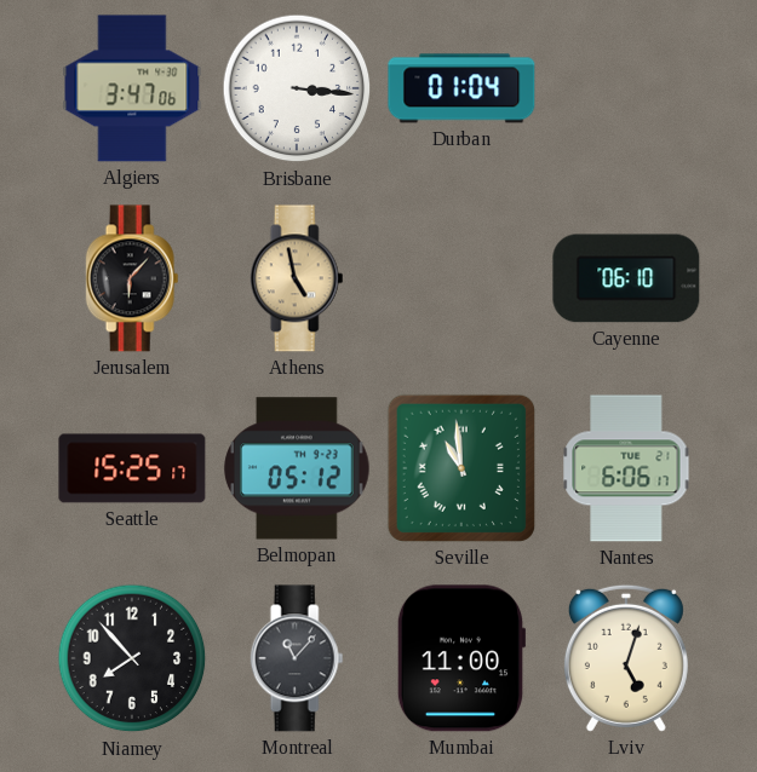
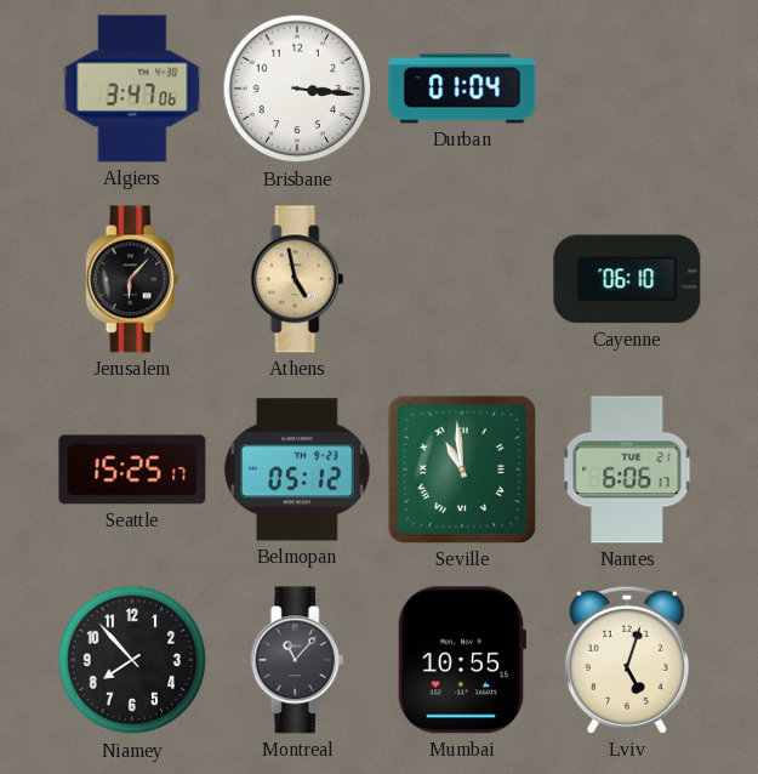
Mumbai: 11:00 -> 10:55 (462, 660)
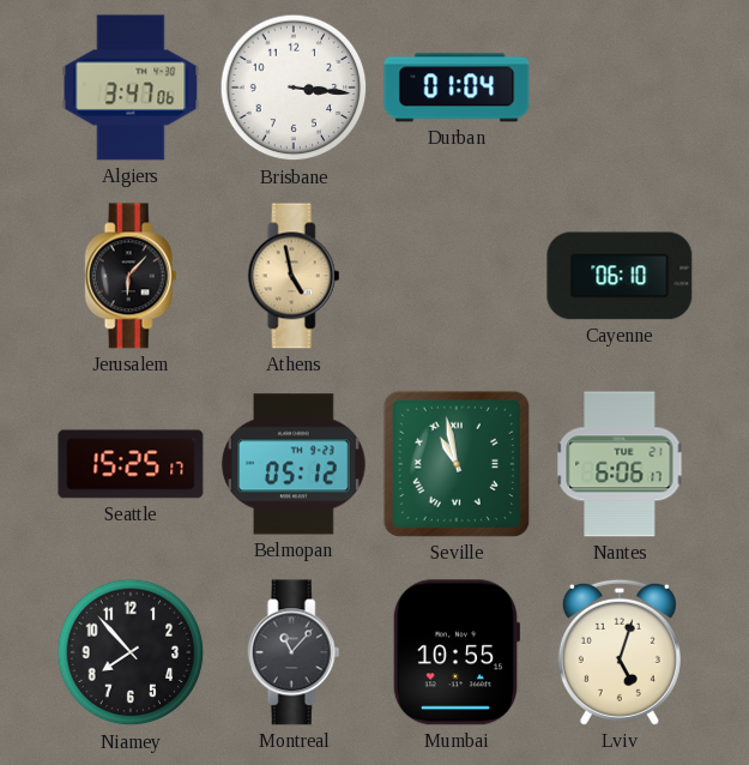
Seville: 10:59 -> 10:58 (457, 464)
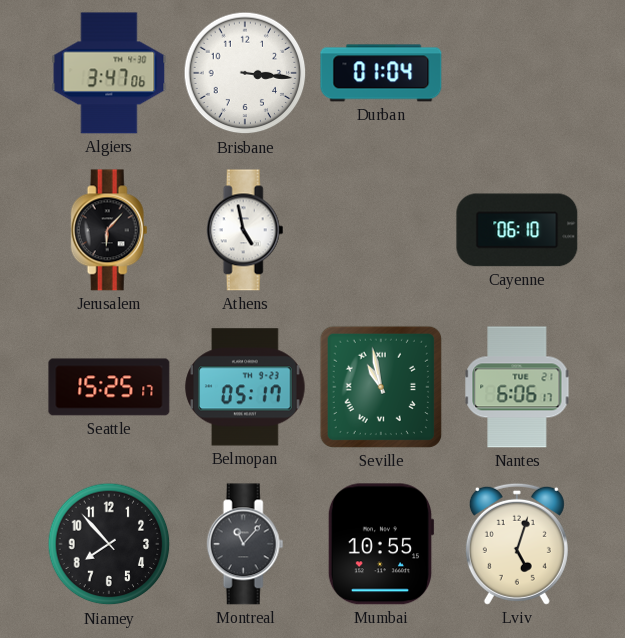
Athens dial: champagne -> white (245, 230)
Belmopan: 05:12 -> 05:17 (245, 387)
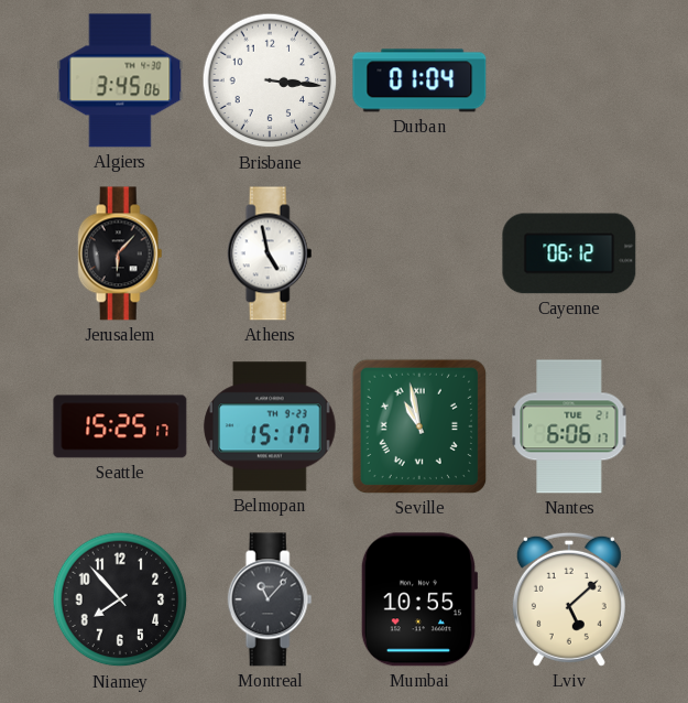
Algiers: 3:47 -> 3:45 (120, 80)
Cayenne: 06:10 -> 06:12 (569, 253)
Belmopan: 05:17 -> 15:17 (270, 426)
Lviv: 5:03 -> 5:08 (569, 599)
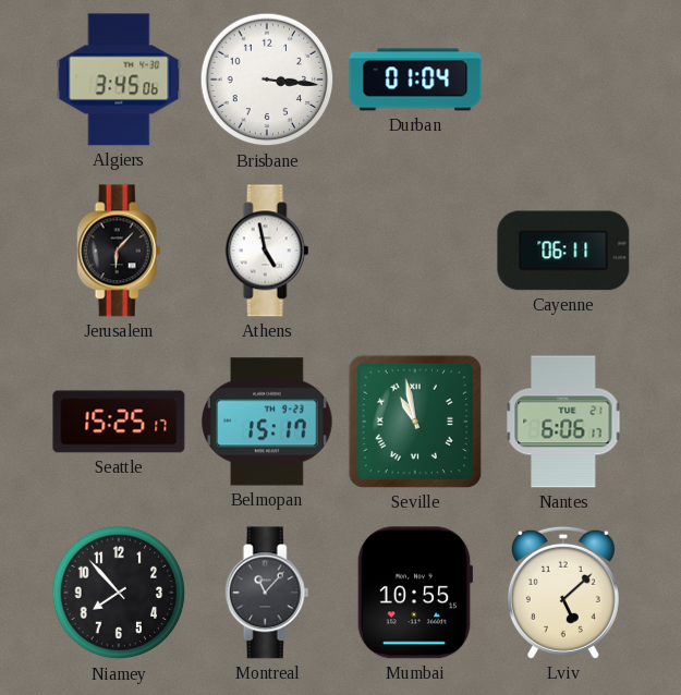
Cayenne: 06:12 -> 06:11 (563, 251)
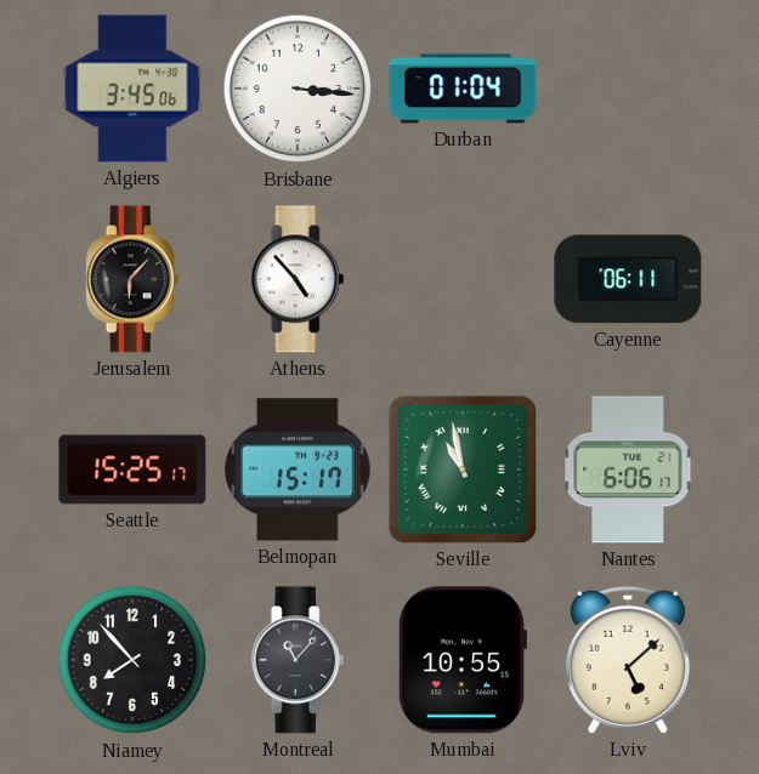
Athens: 4:58 -> 4:53 (298, 279)
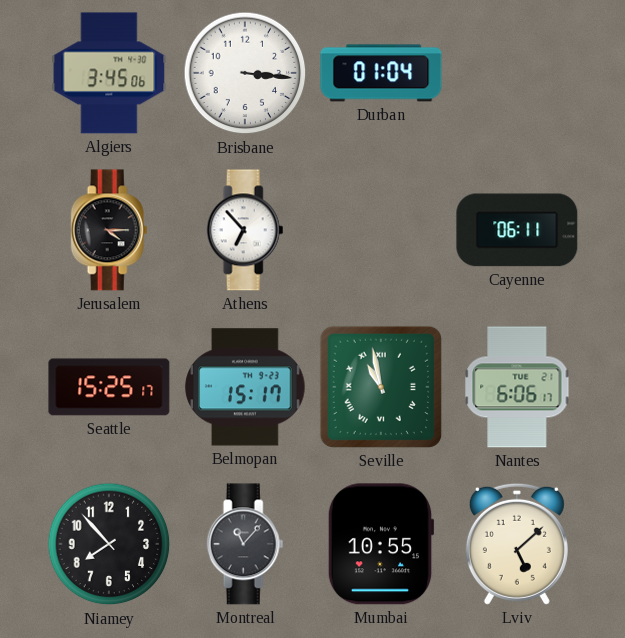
Jerusalem: 6:07 -> 4:15 (109, 230)
Athens: 4:53 -> 6:53 (245, 230)
